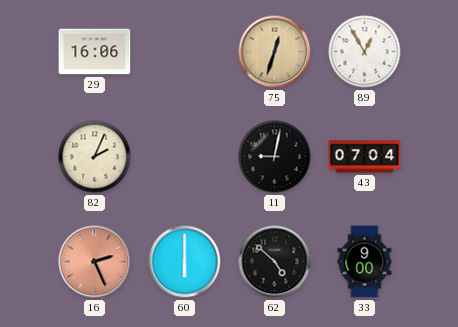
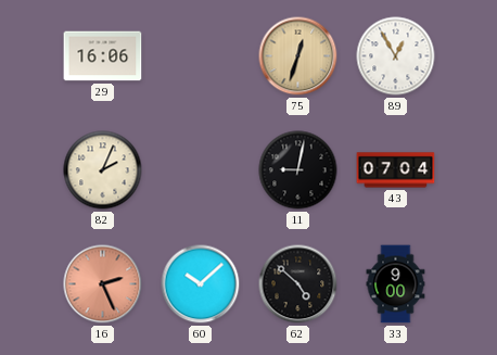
60: 6:00 -> 10:08 (201, 284)
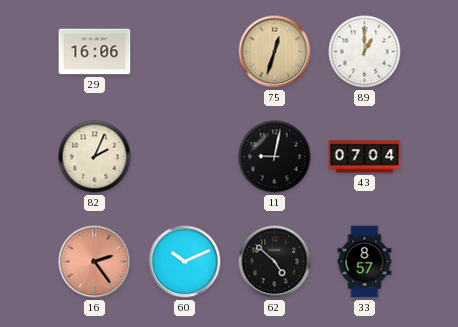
89: 12:55 -> 1:00 (365, 52)
16: 2:26 -> 2:24 (95, 262)
60: 10:08 -> 10:11 (185, 262)
33: 9:00 -> 8:57 (365, 262)
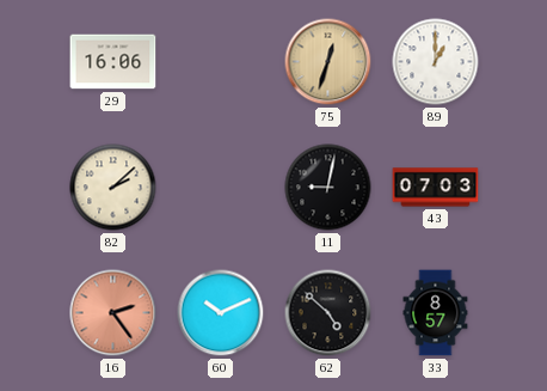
82: 2:04 -> 2:08 (113, 188)
43: 07:04 -> 07:03 (436, 188)
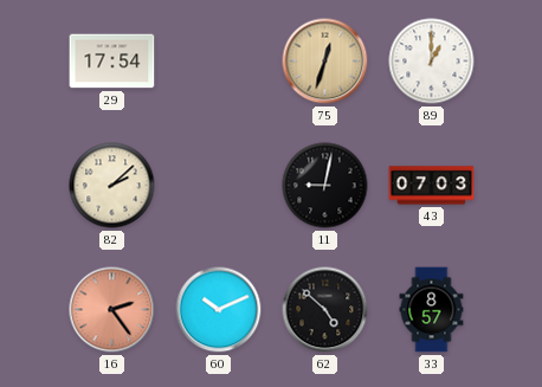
29: 16:06 -> 17:54 (112, 62)
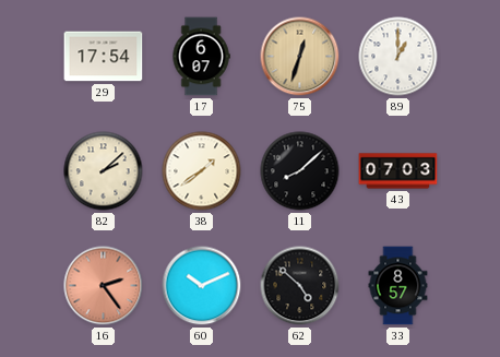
17: none -> 6:07 (201, 57)
38: none -> 1:39 (202, 171)
11: 9:02 -> 8:08 (300, 171)
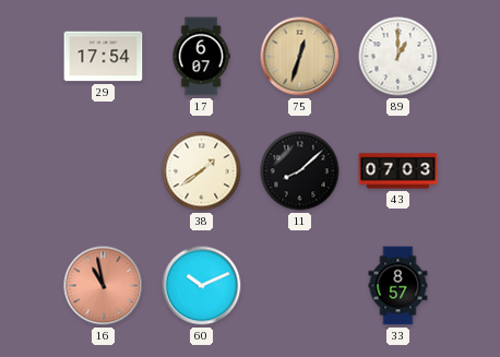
82: 2:08 -> none (104, 171)
16: 2:24 -> 10:58 (104, 286)
62: 4:52 -> none (300, 286)
